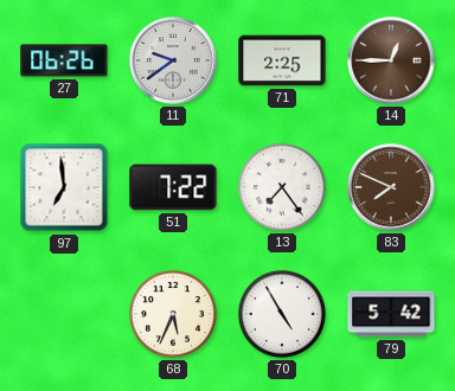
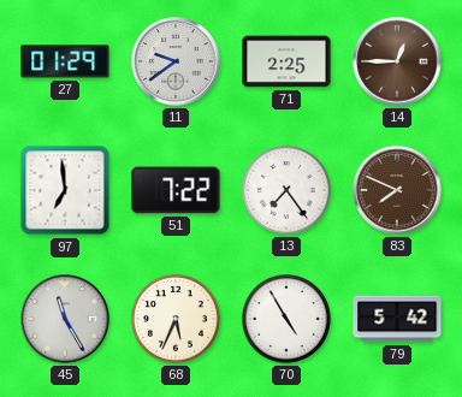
27: 06:26 -> 01:29 (65, 61)
45: none -> 11:25 (65, 319)
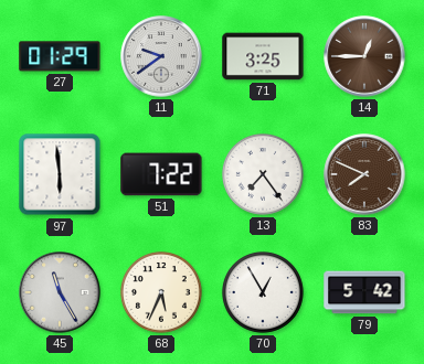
71: 2:25 -> 3:25 (263, 56)
97: 6:59 -> 5:59 (60, 174)
70: 4:55 -> 12:55 (263, 292)
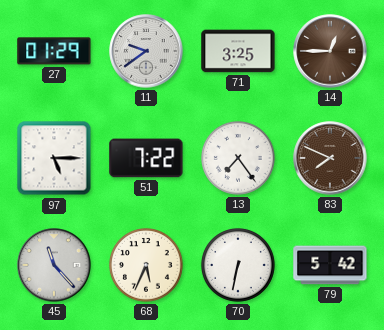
97: 5:59 -> 5:15 (54, 158)
45: 11:25 -> 11:23 (54, 265)
70: 12:55 -> 6:32 (238, 265)
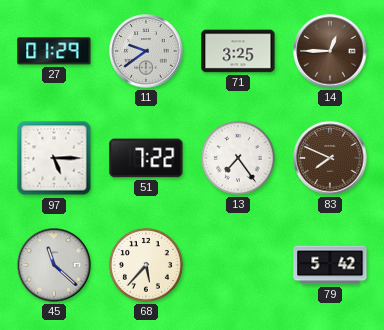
45: 11:23 -> 11:22 (54, 265)
68: 5:34 -> 5:37 (146, 265)
70: 6:32 -> none (238, 265)
